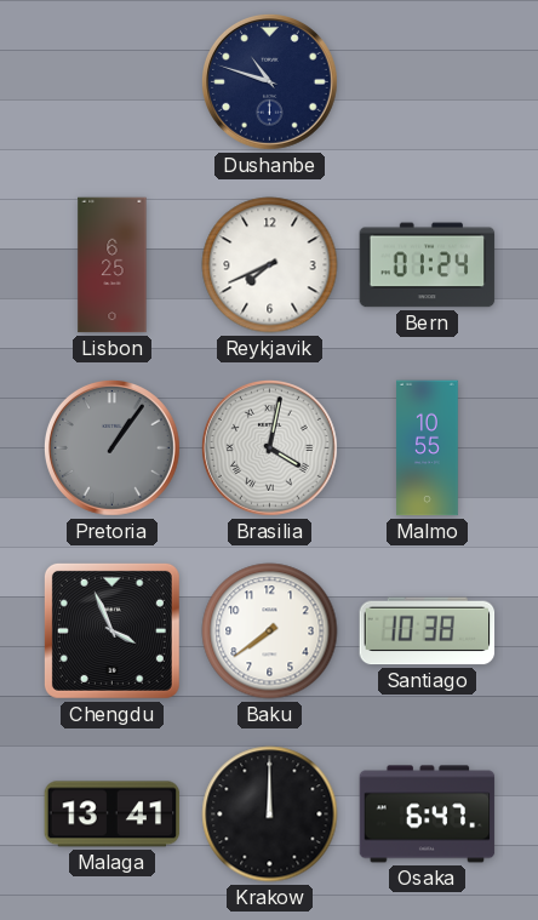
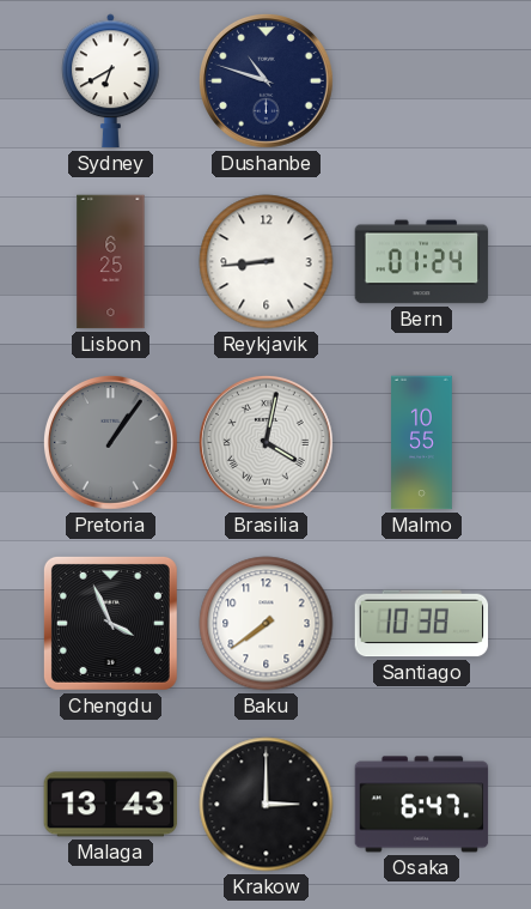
Sydney: none -> 6:40 (111, 81)
Reykjavik: 7:41 -> 8:44 (267, 262)
Malaga: 13:41 -> 13:43 (111, 805)
Krakow: 12:00 -> 3:00 (267, 805)
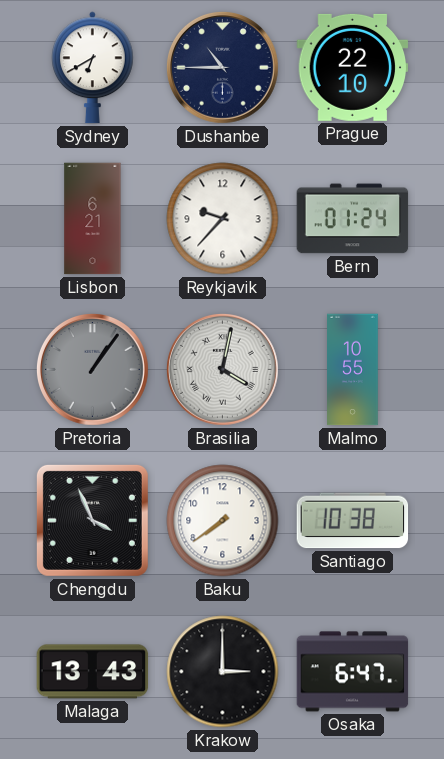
Dushanbe: 10:48 -> 10:45 (222, 67)
Prague: none -> 22:10 (353, 67)
Lisbon: 6:25 -> 6:21 (93, 219)
Reykjavik: 8:44 -> 9:37 (223, 219)
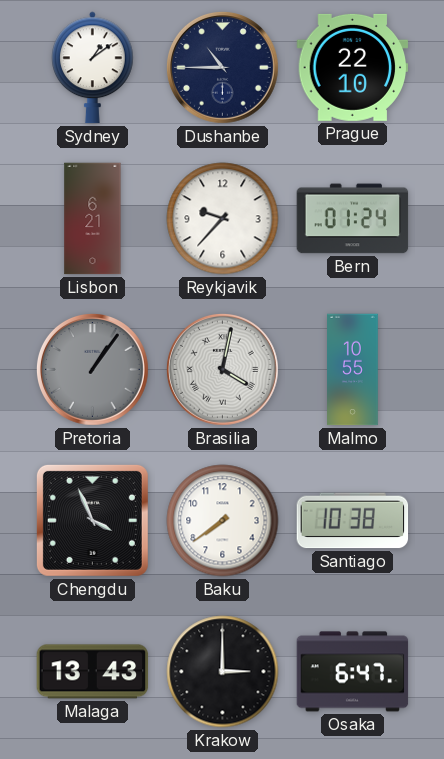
Sydney: 6:40 -> 1:09 (93, 68)
